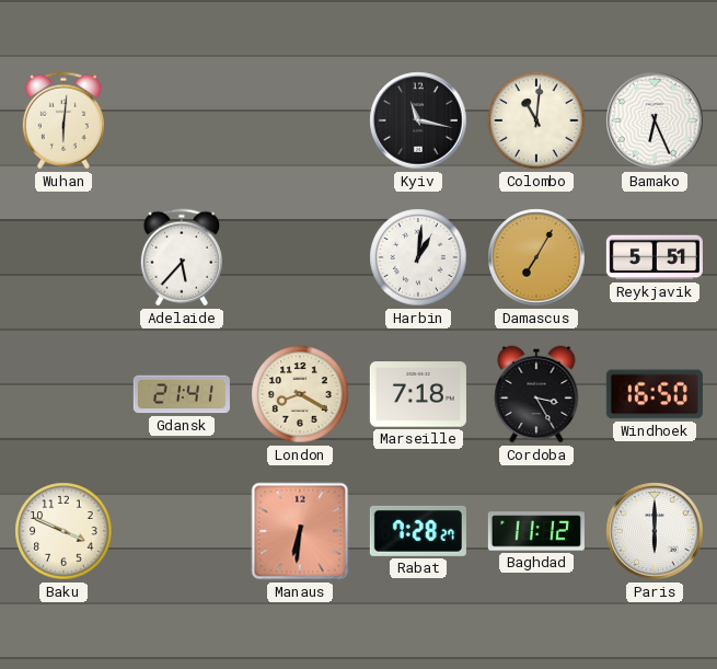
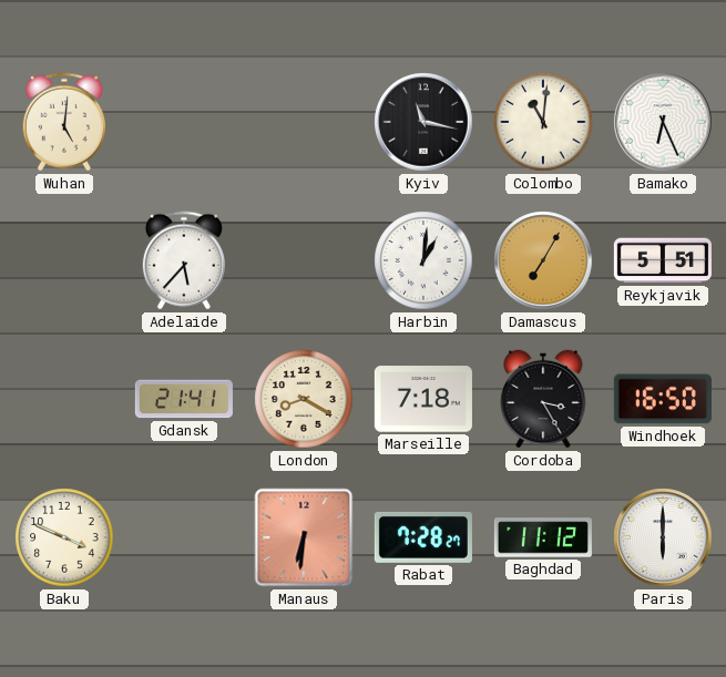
Wuhan: 6:01 -> 5:01 (64, 122)
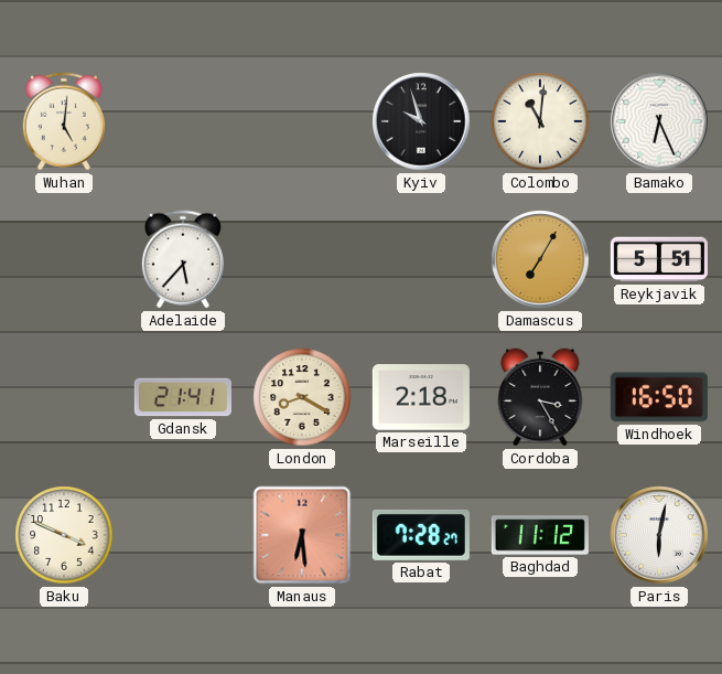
Kyiv: 11:17 -> 9:57 (421, 121)
Harbin: 1:01 -> none (423, 260)
Marseille: 7:18 -> 2:18 (421, 397)
Manaus: 6:31 -> 6:29 (302, 535)
Paris: 6:00 -> 6:02 (659, 535)
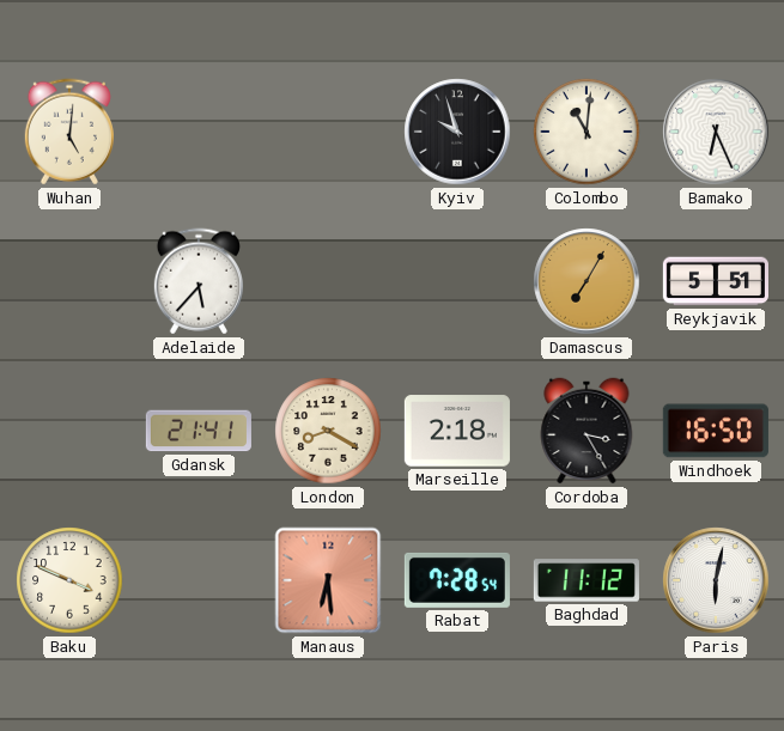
Rabat: 7:28:27 -> 7:28:54 (457, 580)
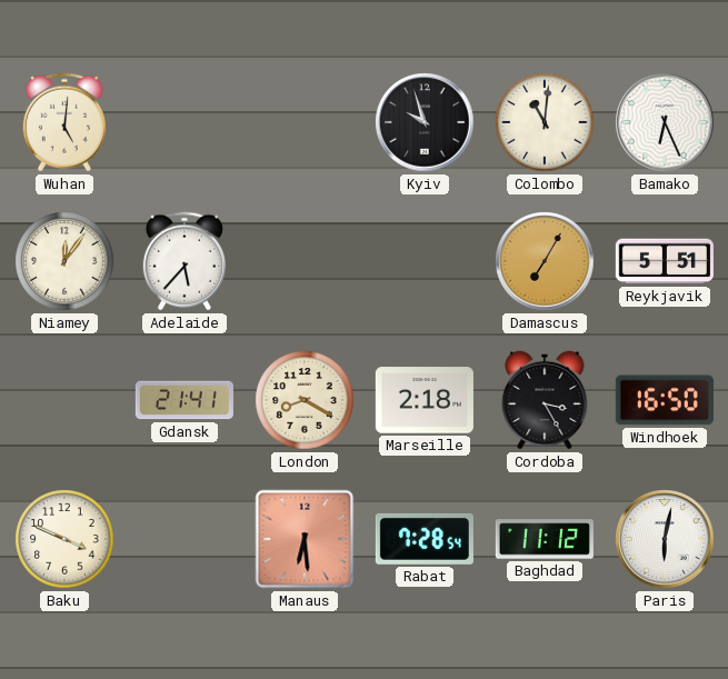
Niamey: none -> 12:06 (64, 261)
